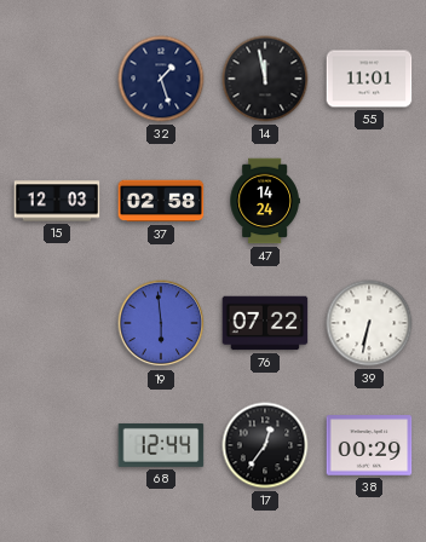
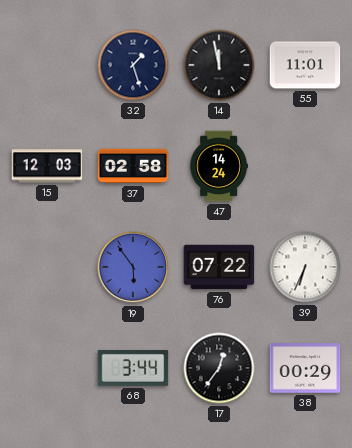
19: 5:59 -> 5:54 (133, 267)
39: 6:32 -> 6:34 (305, 267)
68: 12:44 -> 3:44 (133, 368)
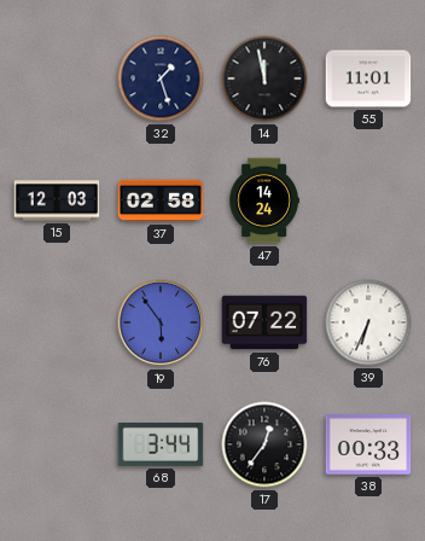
38: 00:29 -> 00:33 (368, 444)
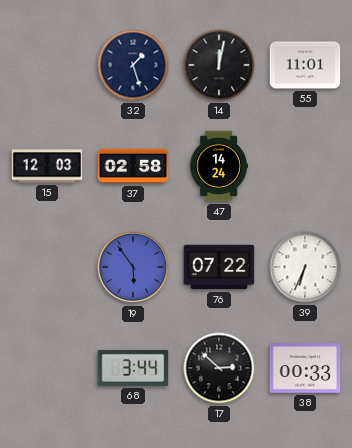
14: 11:58 -> 12:02 (219, 65)
17: 12:36 -> 2:52 (219, 368)
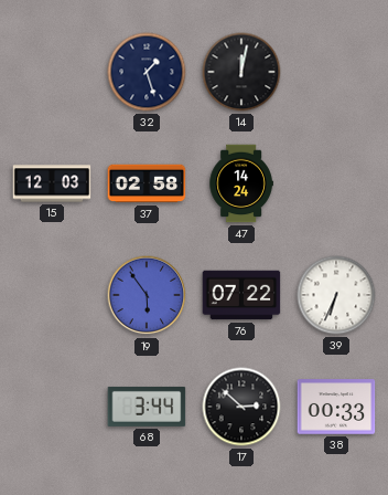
55: 11:01 -> none (305, 65)
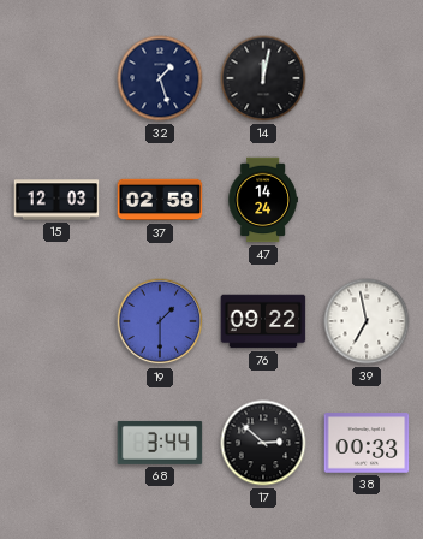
19: 5:54 -> 1:30 (160, 321)
76: 07:22 -> 09:22 (263, 321)
39: 6:34 -> 6:58 (367, 321)
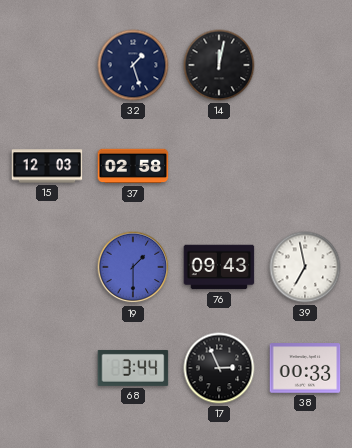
47: 14:24 -> none (263, 200)
76: 09:22 -> 09:43 (219, 267)
17: 2:52 -> 2:56 (219, 368)
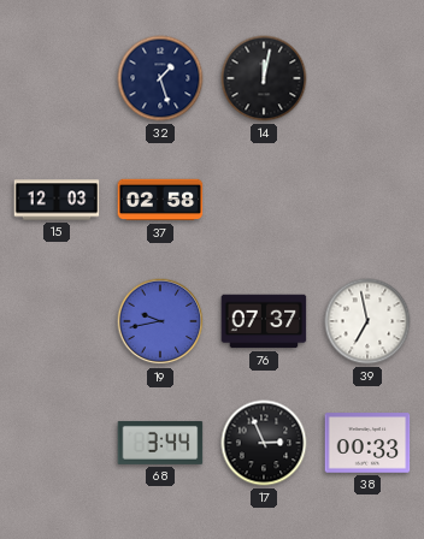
19: 1:30 -> 9:43 (160, 321)
76: 09:43 -> 07:37 (264, 321)
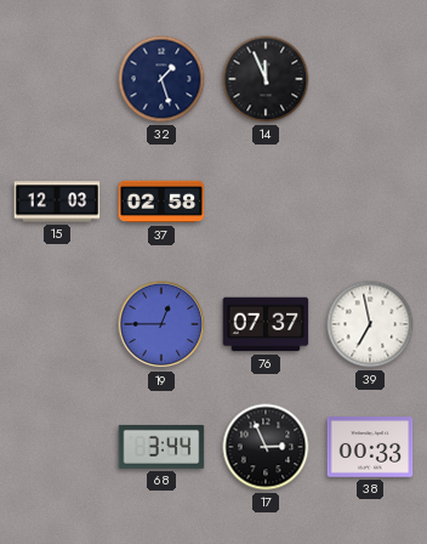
14: 12:02 -> 11:56 (266, 79)
19: 9:43 -> 12:45 (161, 324)
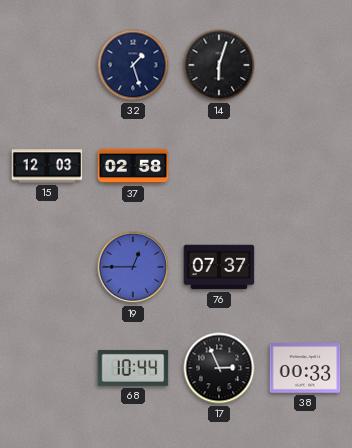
14: 11:56 -> 6:03 (219, 65)
39: 6:58 -> none (370, 324)
68: 3:44 -> 10:44 (133, 368)
